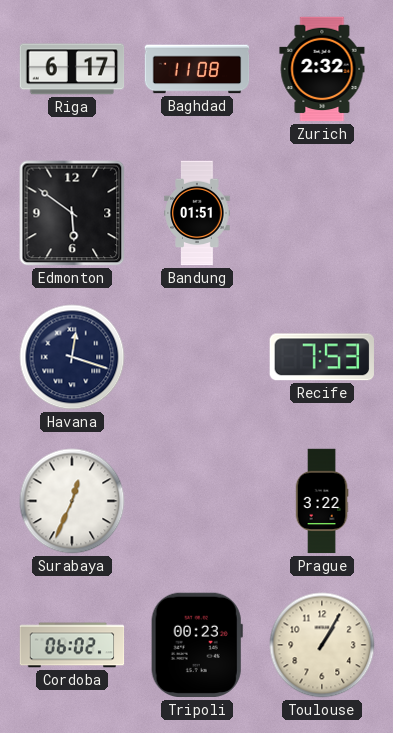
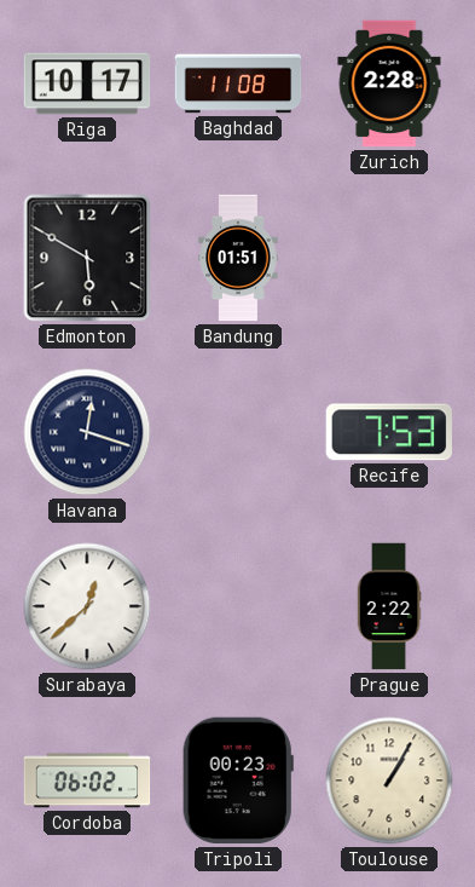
Riga: 6:17 -> 10:17 (87, 83)
Zurich: 2:32 -> 2:28 (389, 83)
Edmonton: 5:51 -> 5:50 (87, 258)
Surabaya: 12:34 -> 12:38 (87, 606)
Prague: 3:22 -> 2:22 (389, 606)
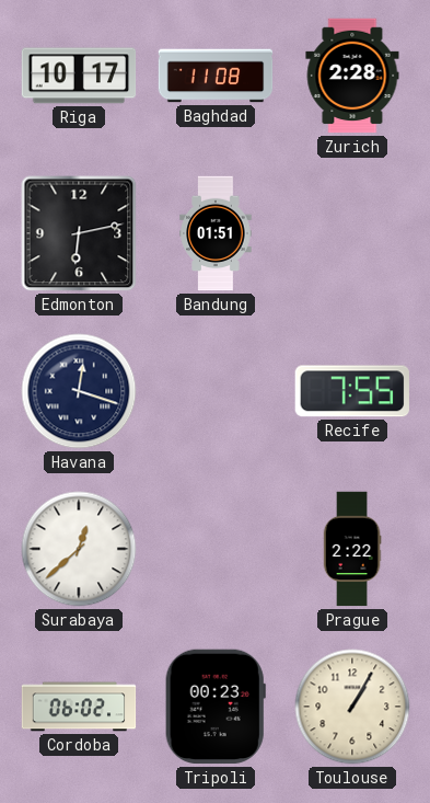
Edmonton: 5:50 -> 6:13 (79, 233)
Recife: 7:53 -> 7:55 (352, 391)
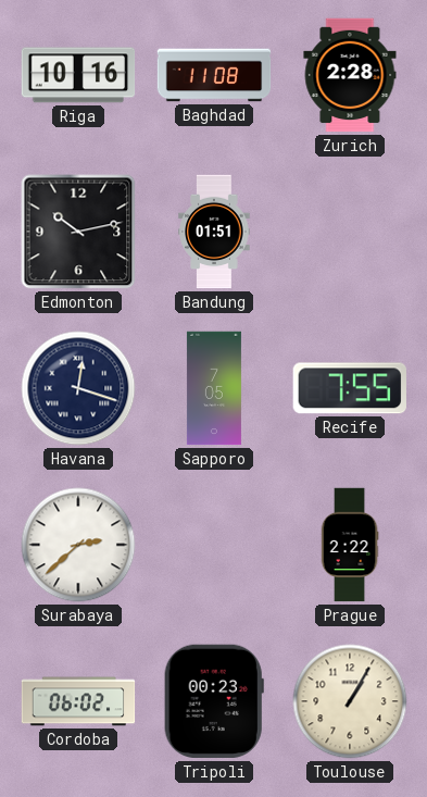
Riga: 10:17 -> 10:16 (78, 75)
Edmonton: 6:13 -> 10:13 (78, 232)
Sapporo: none -> 7:05 (214, 388)
Surabaya: 12:38 -> 2:38 (78, 545)
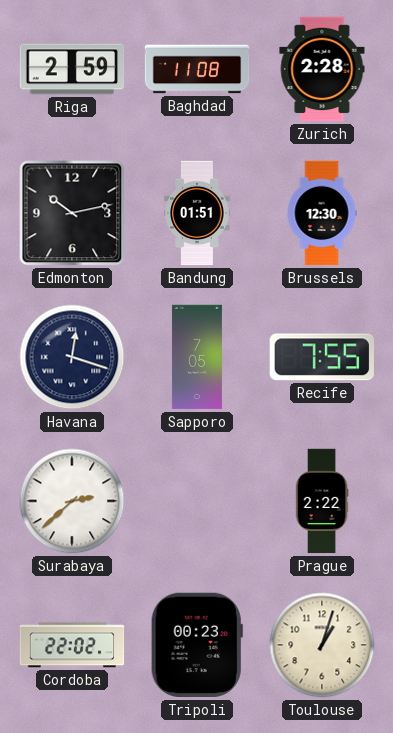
Riga: 10:16 -> 2:59 (72, 69)
Brussels: none -> 12:30 (322, 213)
Cordoba: 06:02 -> 22:02 (72, 645)
Toulouse: 1:05 -> 1:03 (322, 645)
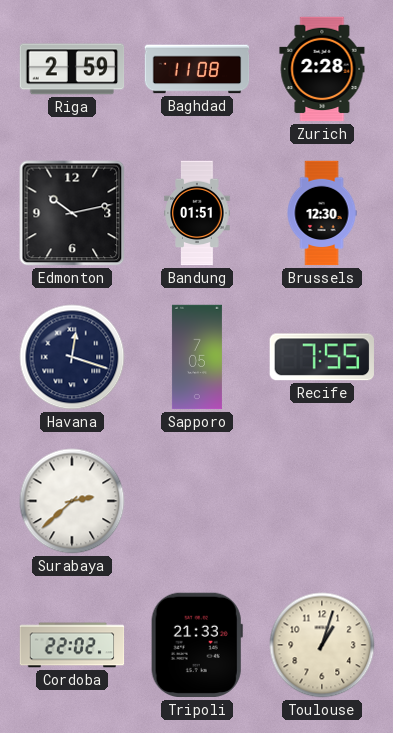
Prague: 2:22 -> none (322, 501)
Tripoli: 00:23 -> 21:33 (197, 645)
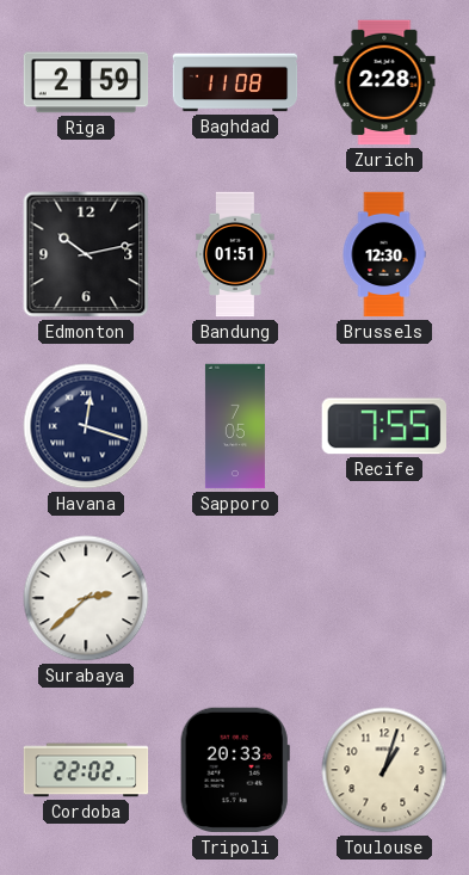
Tripoli: 21:33 -> 20:33 (235, 770)
